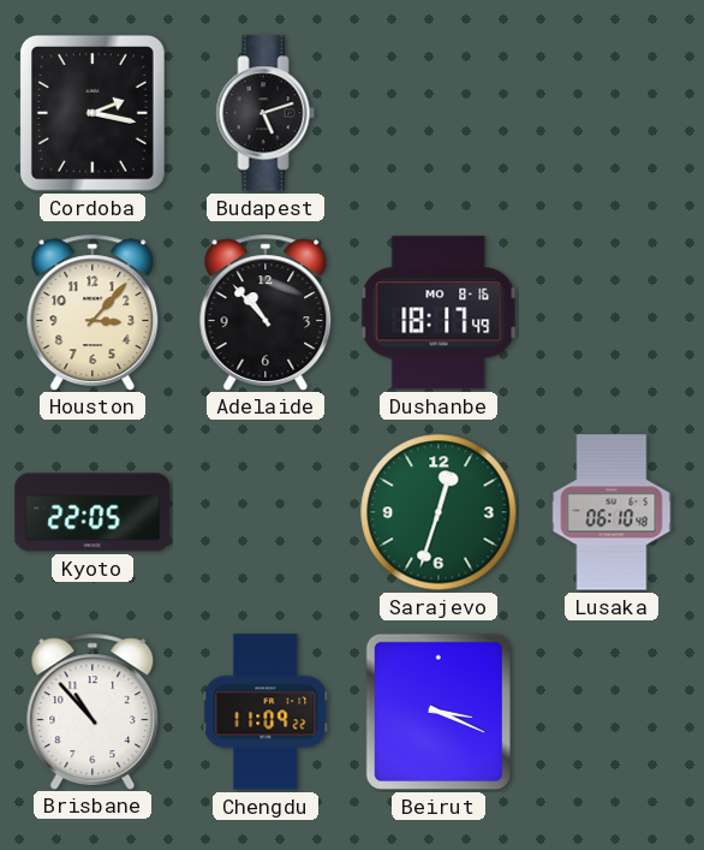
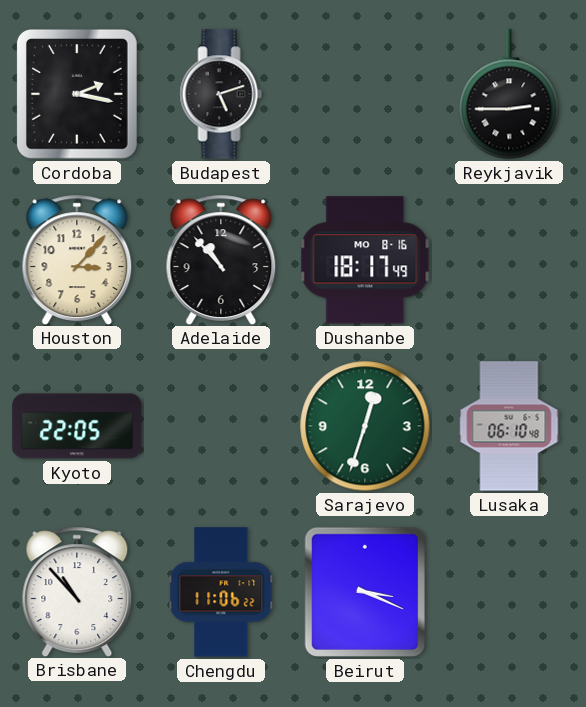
Reykjavik: none -> 2:45 (509, 94)
Chengdu: 11:09 -> 11:06 (221, 592)
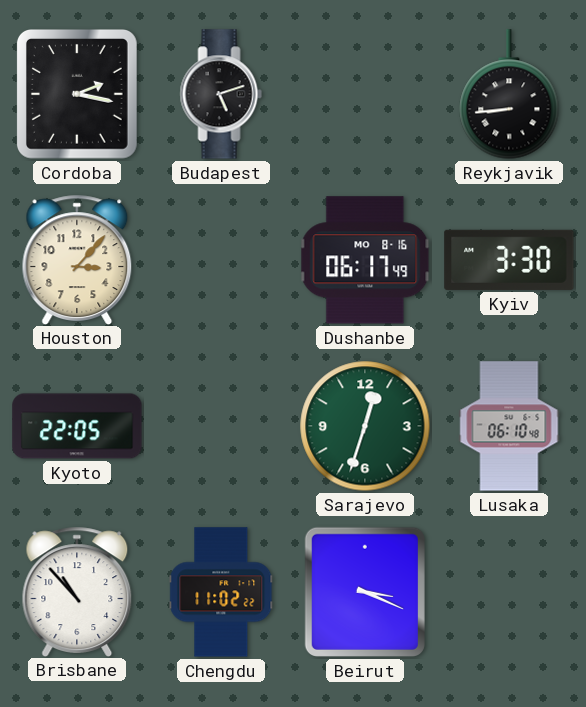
Reykjavik: 2:45 -> 8:44 (509, 94)
Adelaide: 10:53 -> none (221, 259)
Dushanbe: 18:17 -> 06:17 (365, 260)
Kyiv: none -> 3:30 (509, 260)
Chengdu: 11:06 -> 11:02 (221, 592)
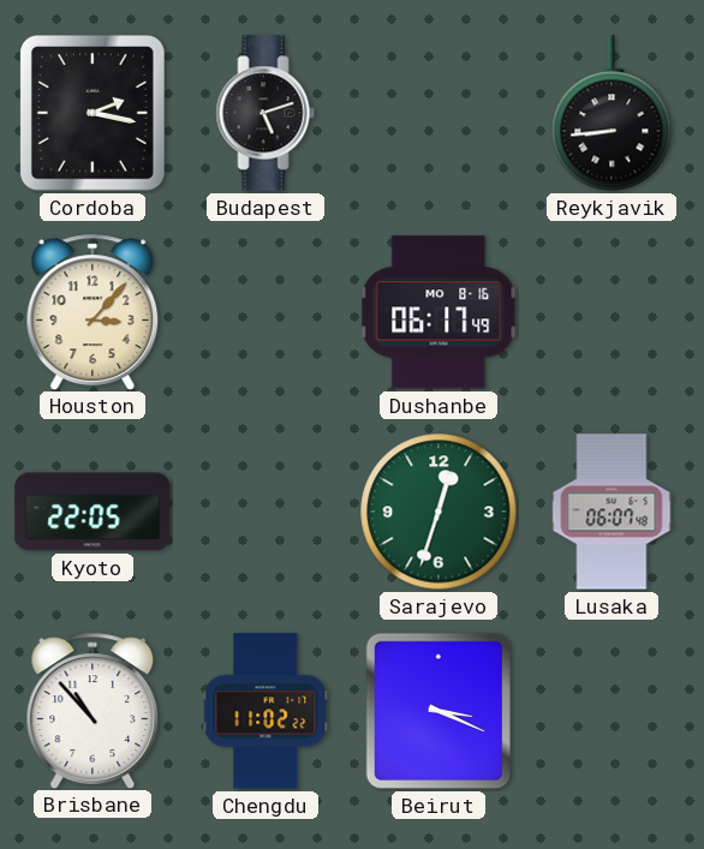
Kyiv: 3:30 -> none (509, 260)
Lusaka: 06:10 -> 06:07 (611, 512)
